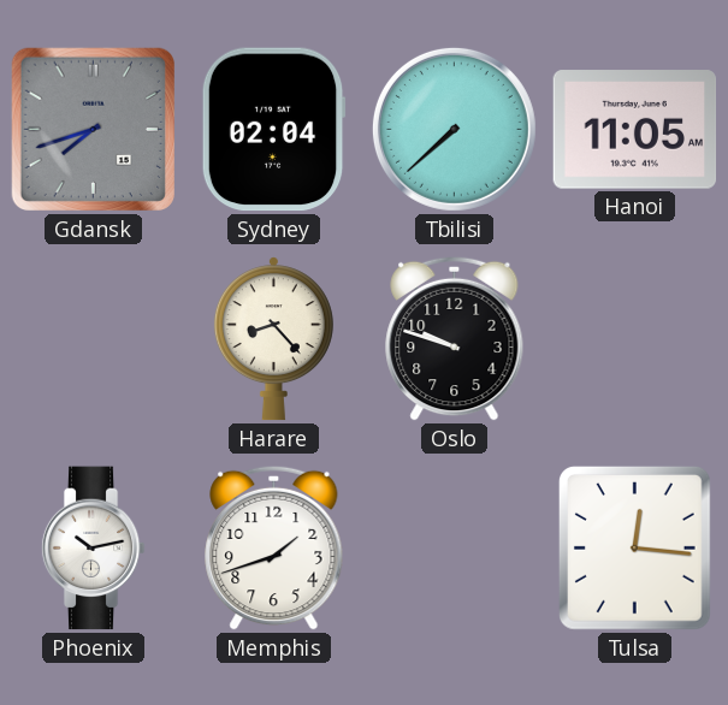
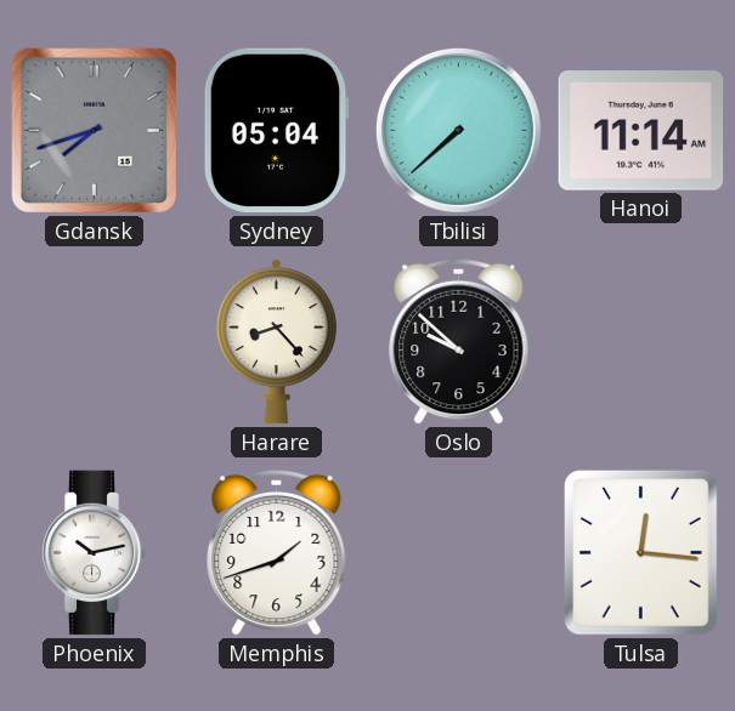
Sydney: 02:04 -> 05:04 (276, 131)
Hanoi: 11:05 -> 11:14 (641, 131)
Oslo: 9:48 -> 9:52 (459, 341)
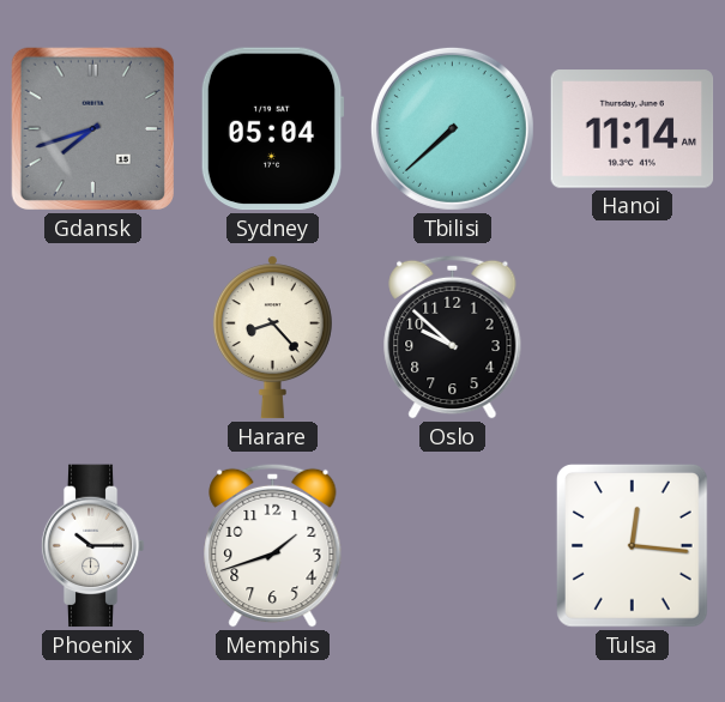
Phoenix: 10:13 -> 10:15 (92, 546)
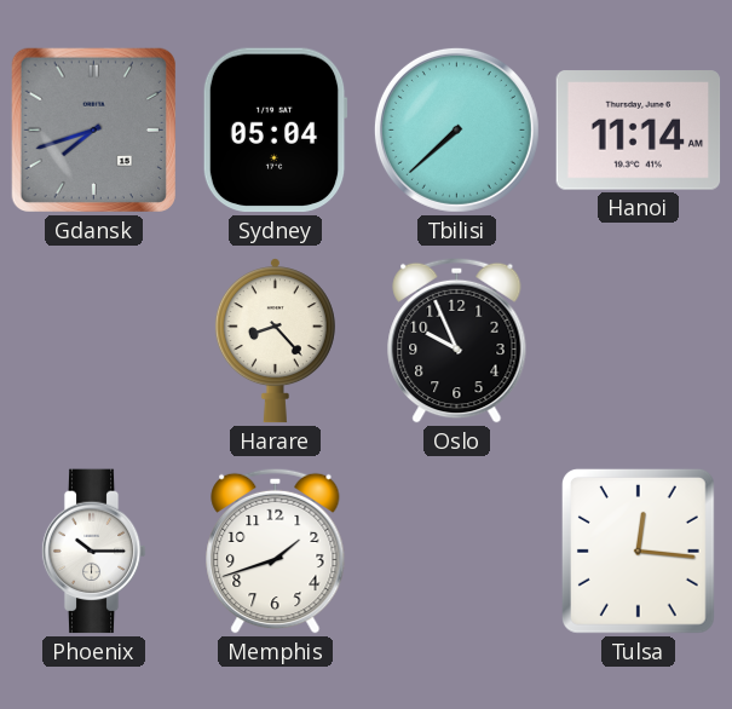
Oslo: 9:52 -> 9:56 (457, 340)
